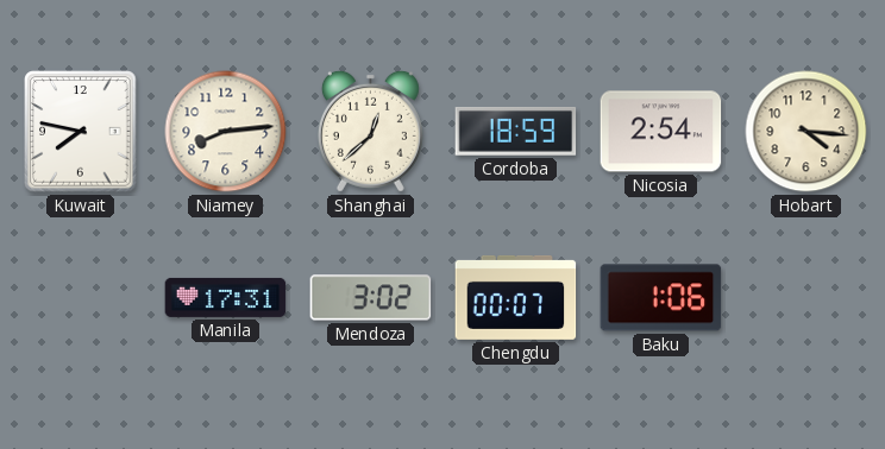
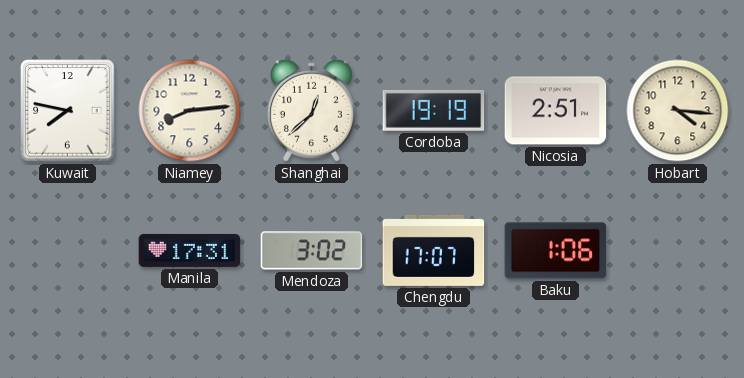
Cordoba: 18:59 -> 19:19 (434, 110)
Nicosia: 2:54 -> 2:51 (556, 111)
Chengdu: 00:07 -> 17:07 (434, 250)
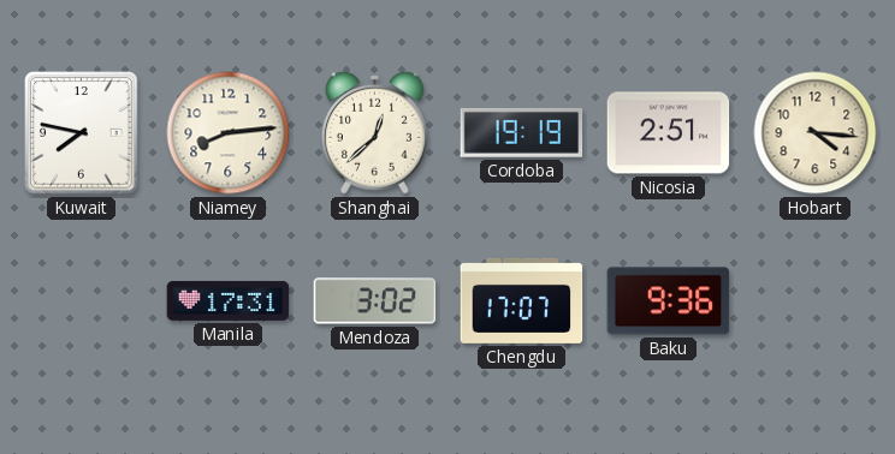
Baku: 1:06 -> 9:36 (669, 301)
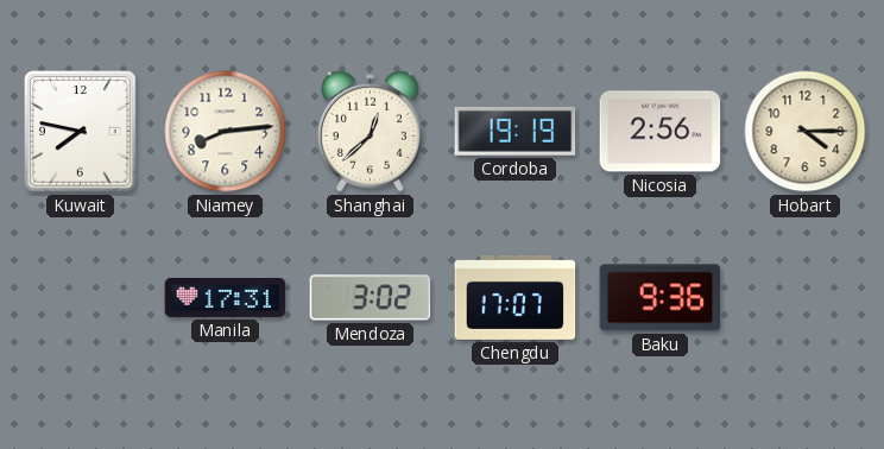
Nicosia: 2:51 -> 2:56 (661, 132)
Hobart: 4:16 -> 4:15 (806, 132)
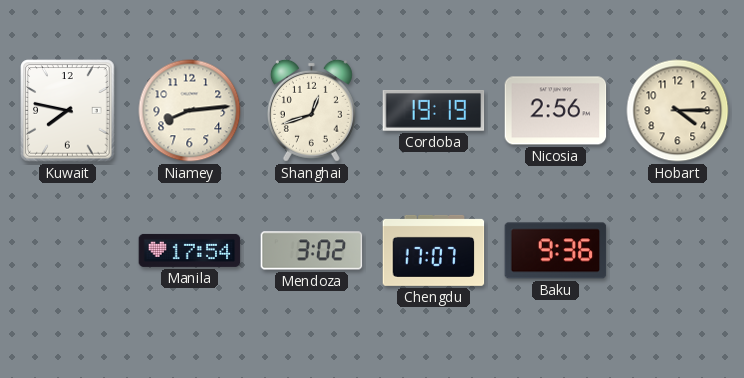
Shanghai: 12:38 -> 12:42 (311, 110)
Manila: 17:31 -> 17:54 (190, 250)
